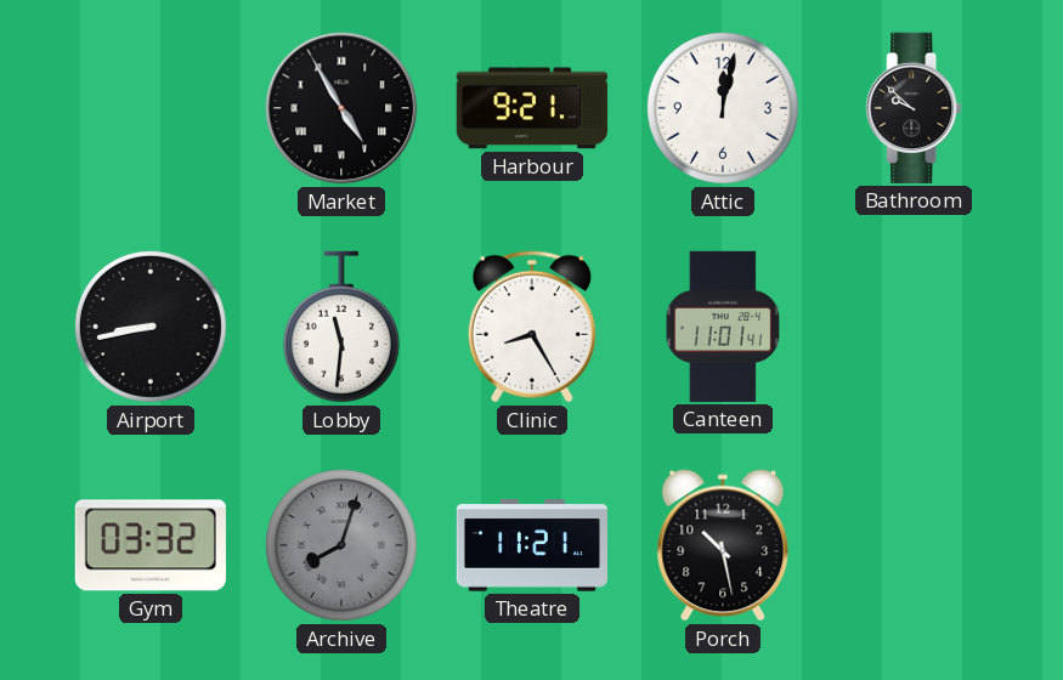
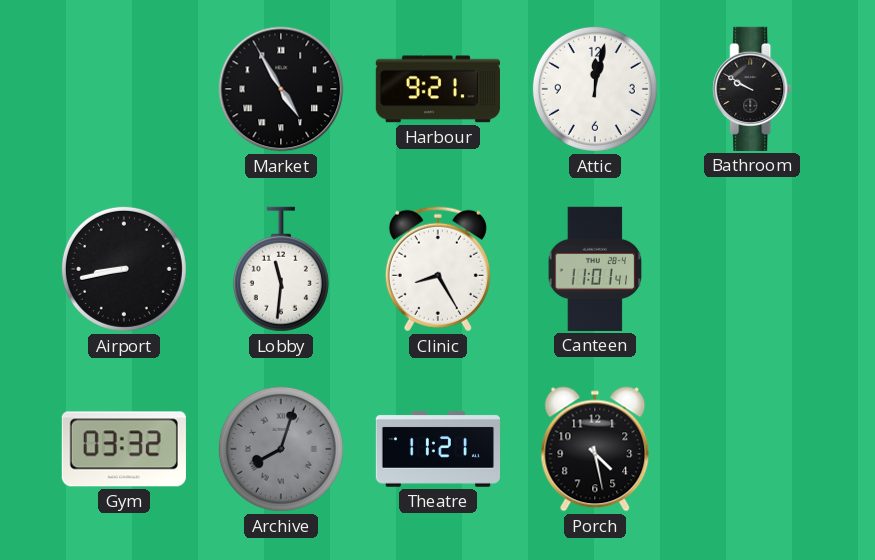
Bathroom: 9:52 -> 9:50 (752, 89)
Porch: 10:28 -> 4:28 (595, 449)
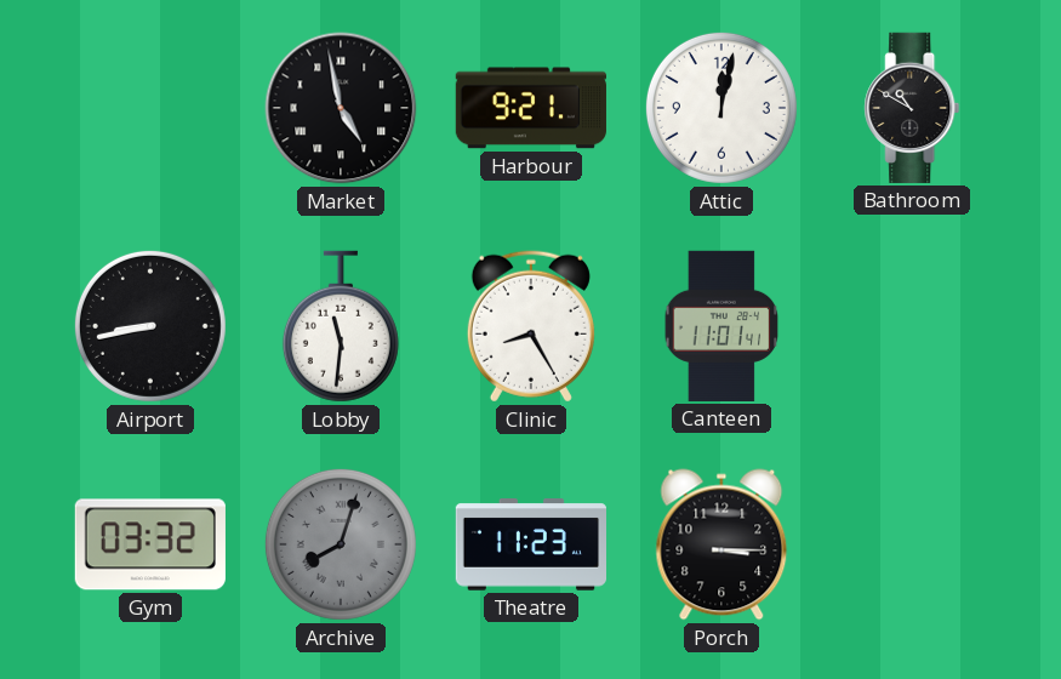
Market: 4:55 -> 4:58 (341, 108)
Bathroom: 9:50 -> 10:50 (912, 108)
Theatre: 11:21 -> 11:23 (530, 544)
Porch: 4:28 -> 3:15 (721, 544)
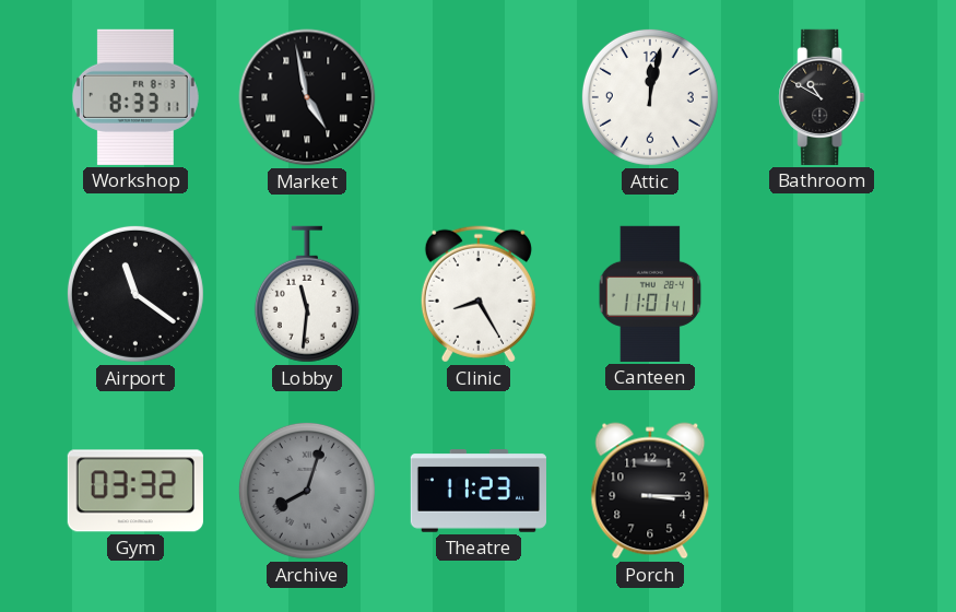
Workshop: none -> 8:33 (135, 97)
Harbour: 9:21 -> none (531, 108)
Airport: 8:43 -> 11:21 (135, 294)
